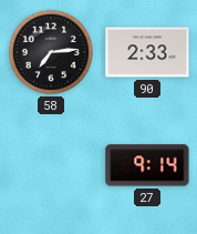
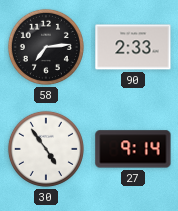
30: none -> 4:54 (46, 149)
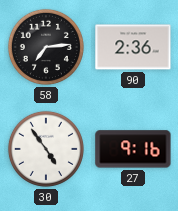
90: 2:33 -> 2:36 (133, 47)
27: 9:14 -> 9:16 (133, 149)
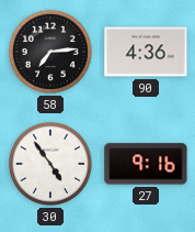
90: 2:36 -> 4:36 (146, 52)
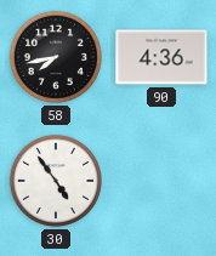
58: 7:14 -> 7:43 (56, 57)
27: 9:16 -> none (146, 164)
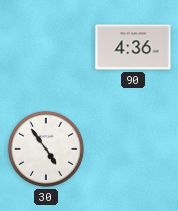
58: 7:43 -> none (56, 57)
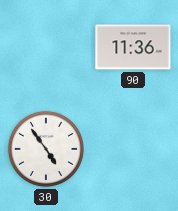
90: 4:36 -> 11:36 (133, 47)
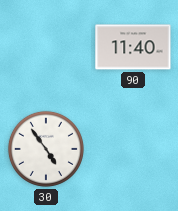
90: 11:36 -> 11:40 (133, 47)
